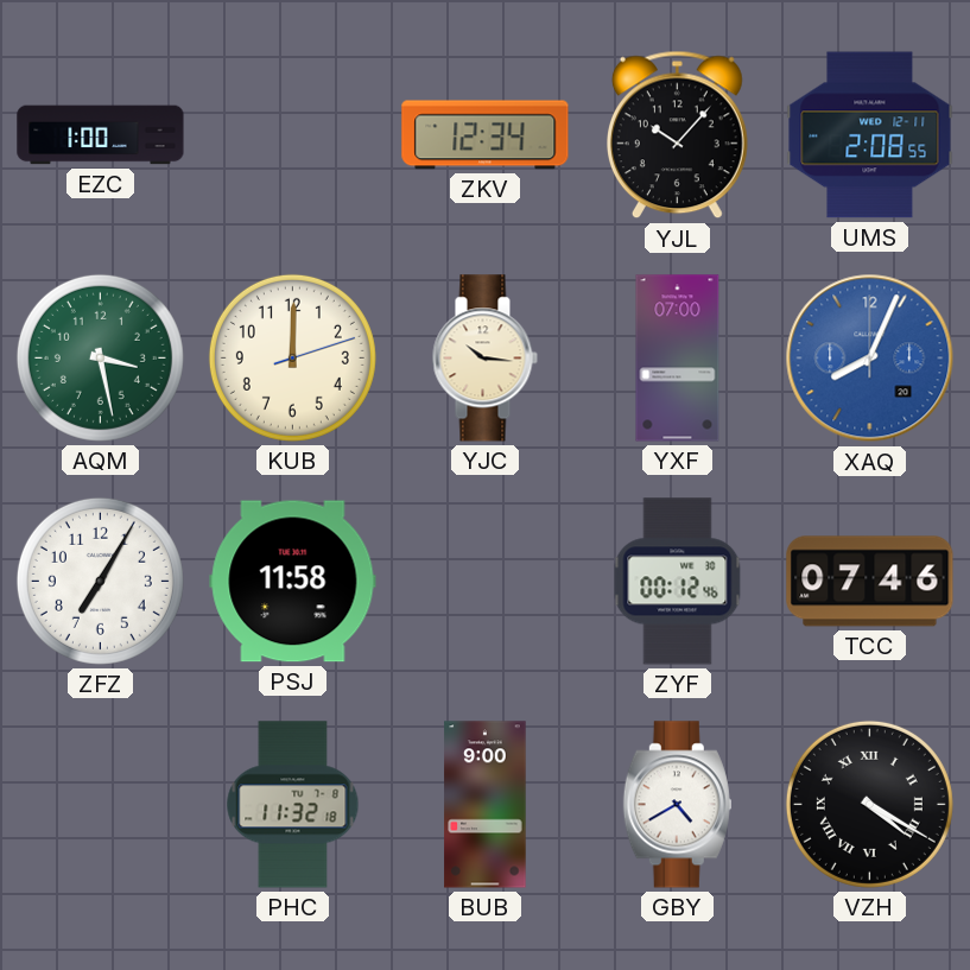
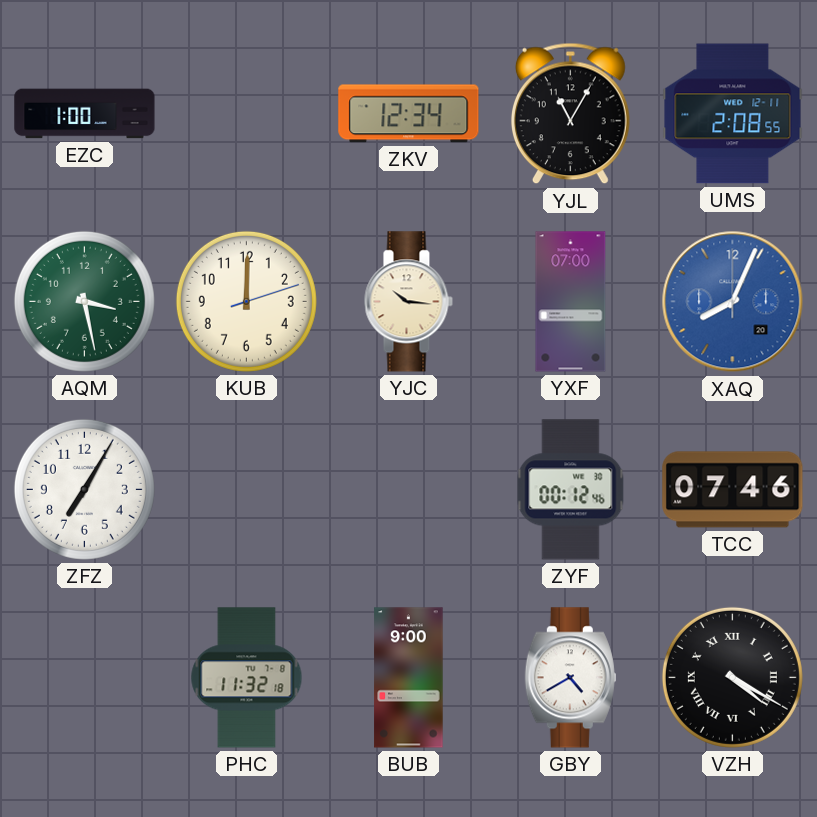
YJL: 10:07 -> 11:05 (570, 114)
PSJ: 11:58 -> none (293, 582)
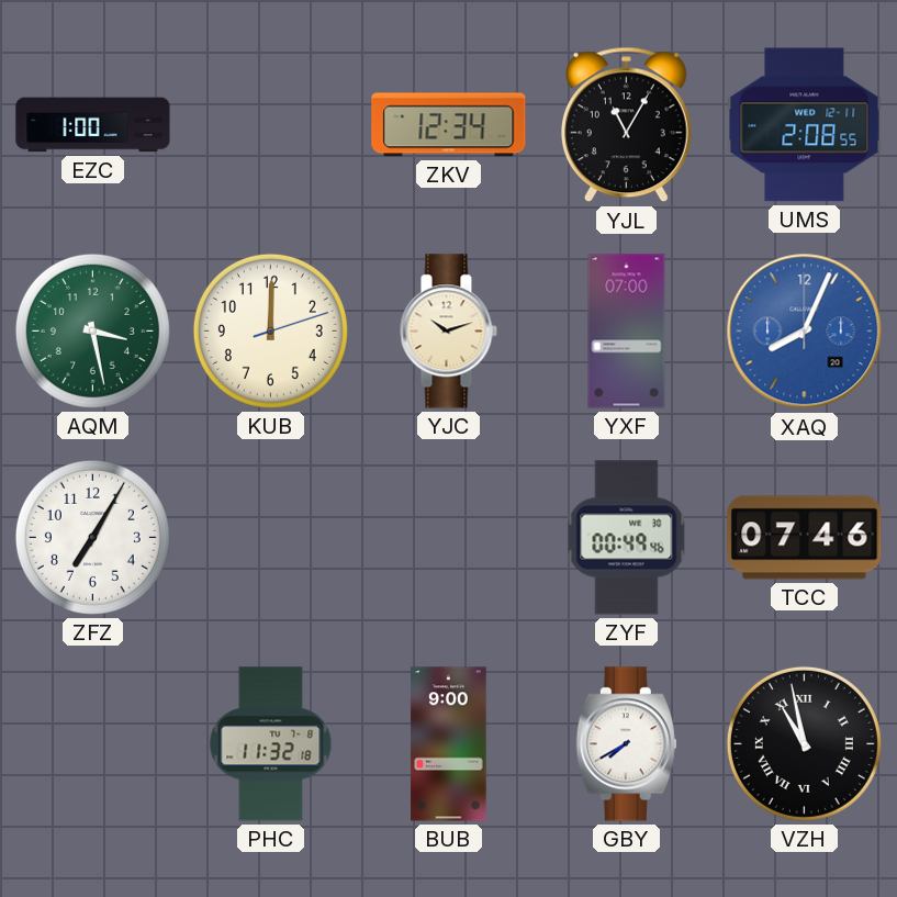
YJC: 10:16 -> 10:12 (448, 332)
ZYF: 00:12 -> 00:49 (627, 538)
GBY: 4:40 -> 7:40 (626, 744)
VZH: 4:20 -> 10:58 (804, 743)
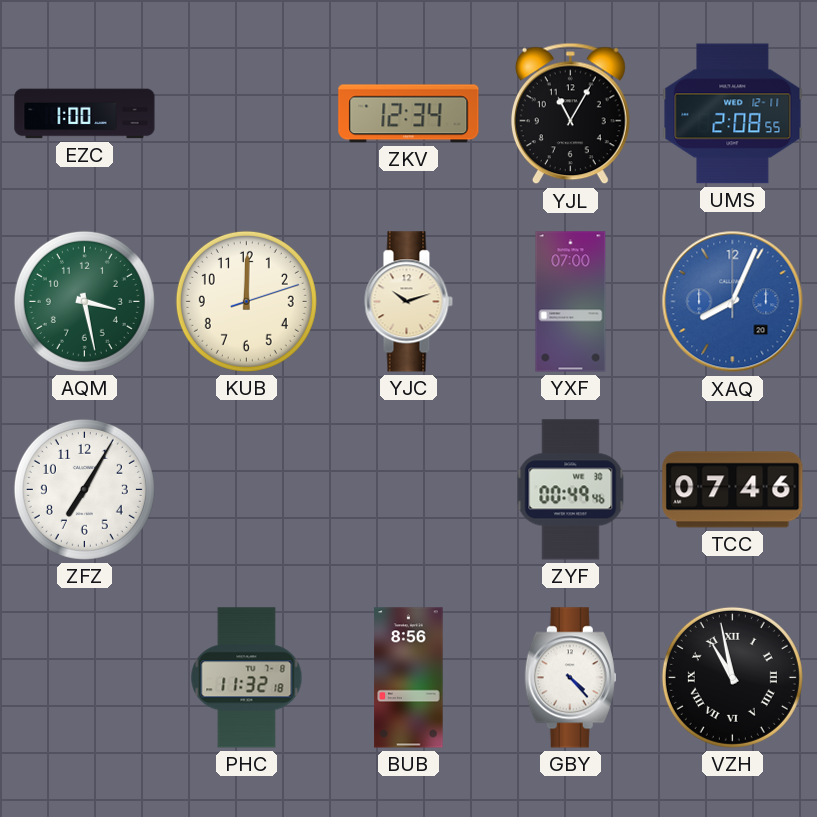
BUB: 9:00 -> 8:56 (409, 678)
GBY: 7:40 -> 4:23 (570, 678)
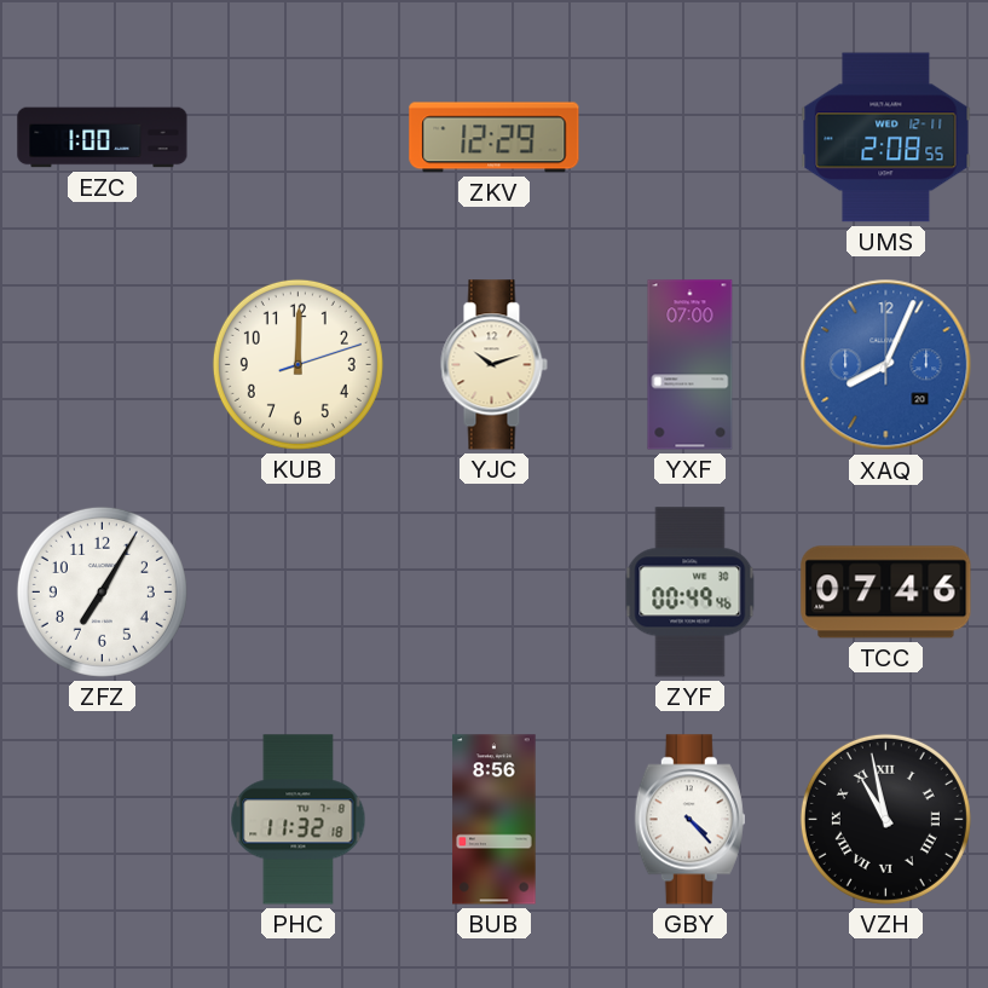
ZKV: 12:34 -> 12:29 (495, 138)
YJL: 11:05 -> none (570, 114)
AQM: 3:28 -> none (84, 301)
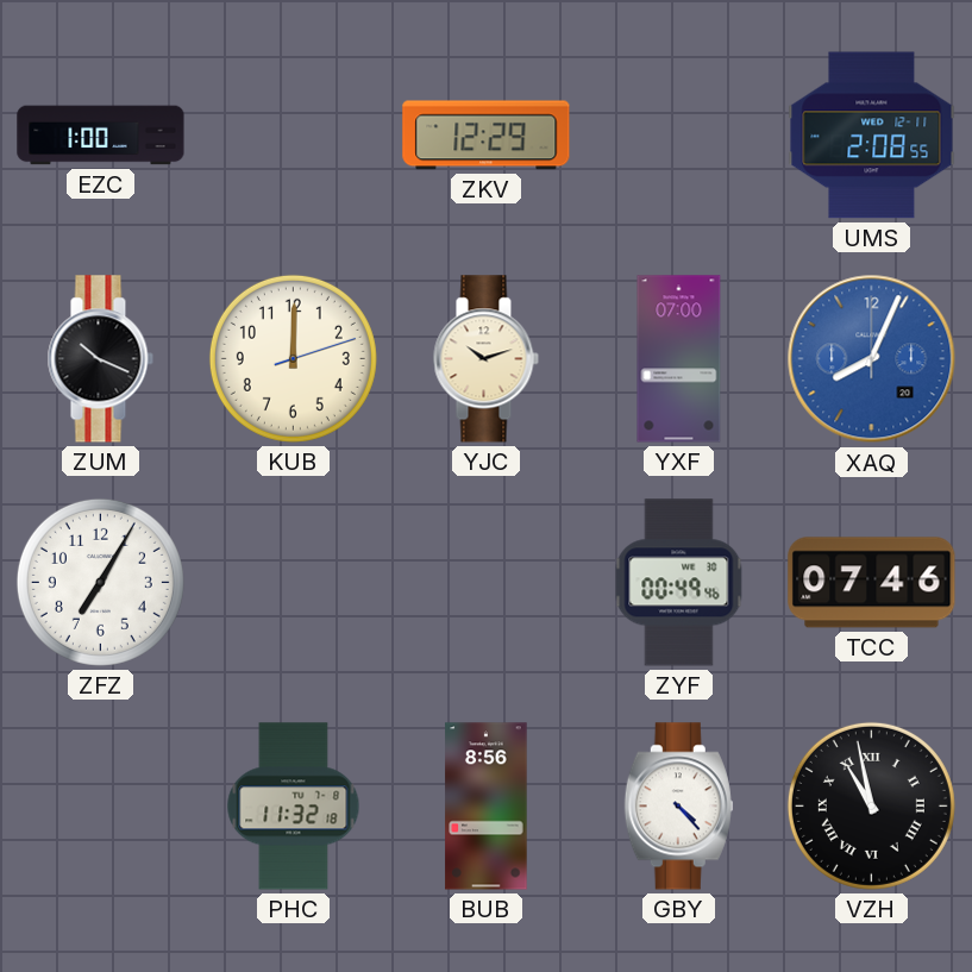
ZUM: none -> 10:19 (100, 359)
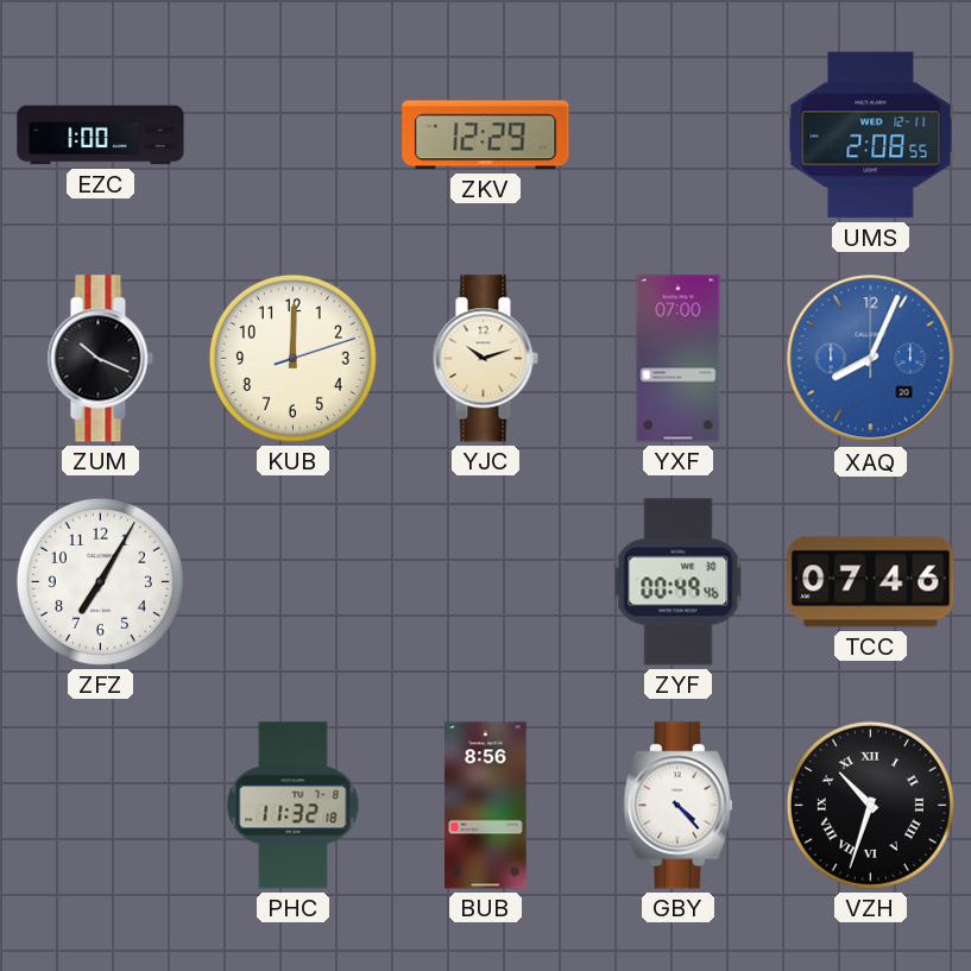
VZH: 10:58 -> 10:33 (870, 805)
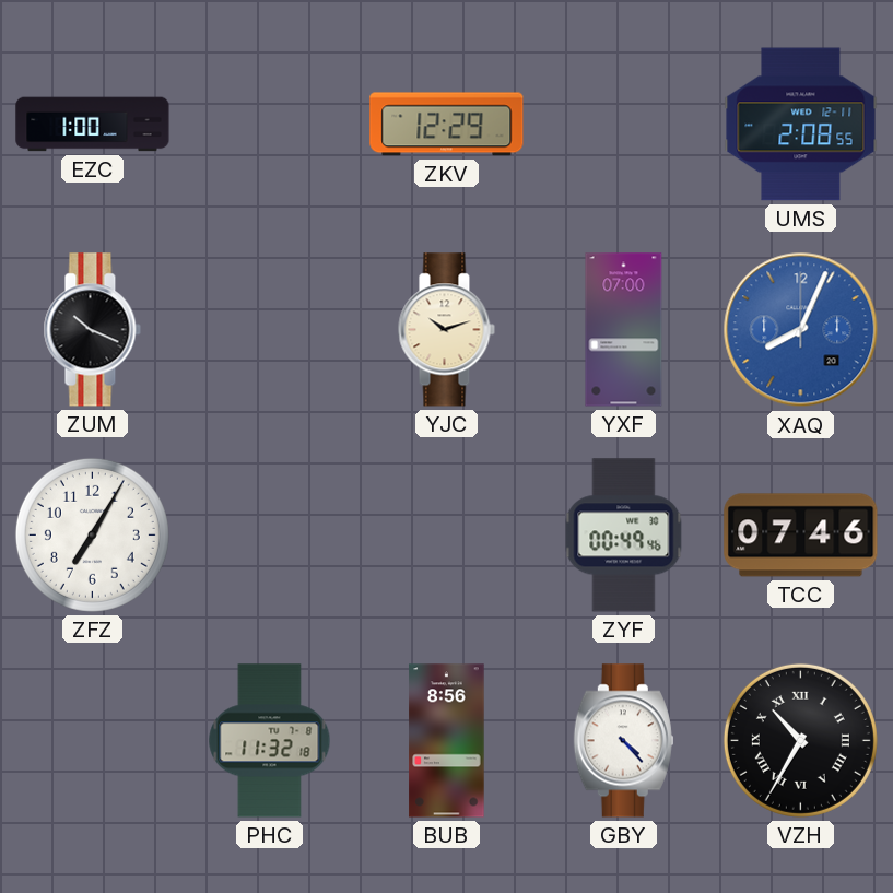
KUB: 12:00 -> none (292, 358)
VZH: 10:33 -> 10:35 (800, 740)
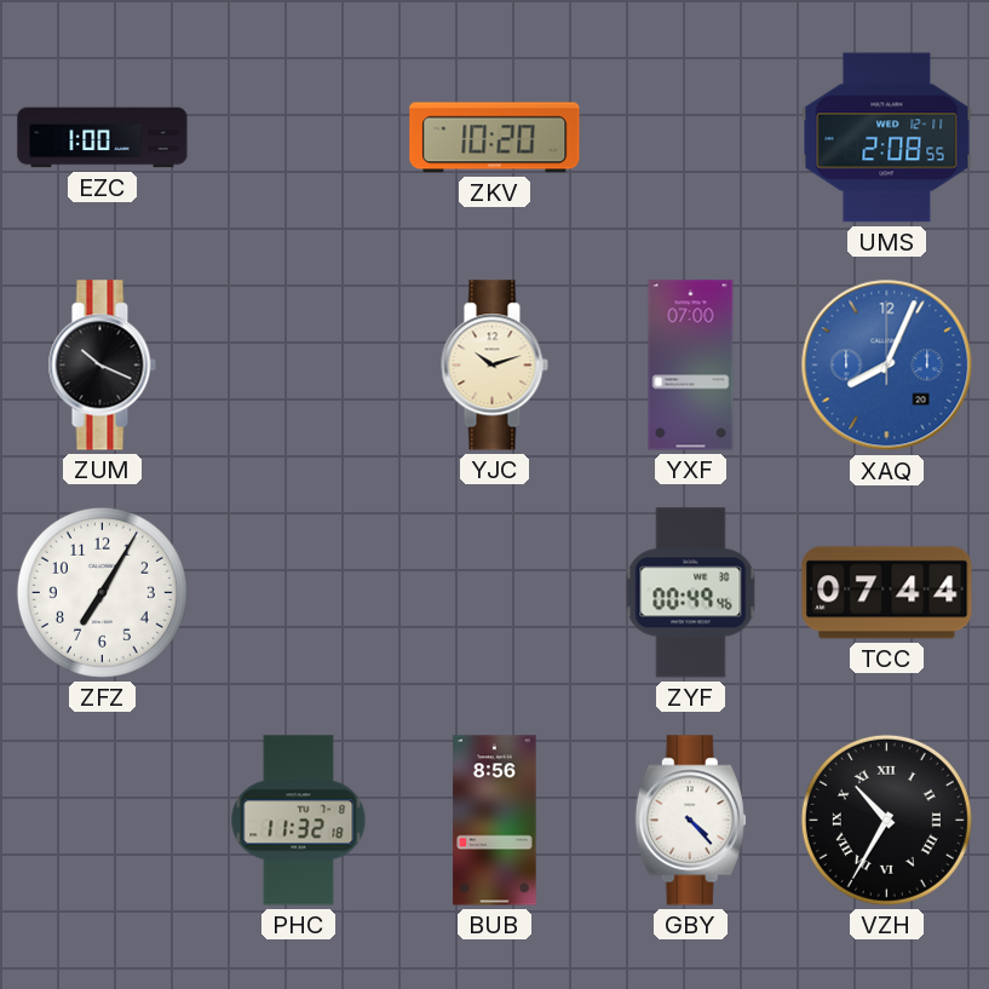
ZKV: 12:29 -> 10:20 (495, 138)
TCC: 07:46 -> 07:44 (887, 593)
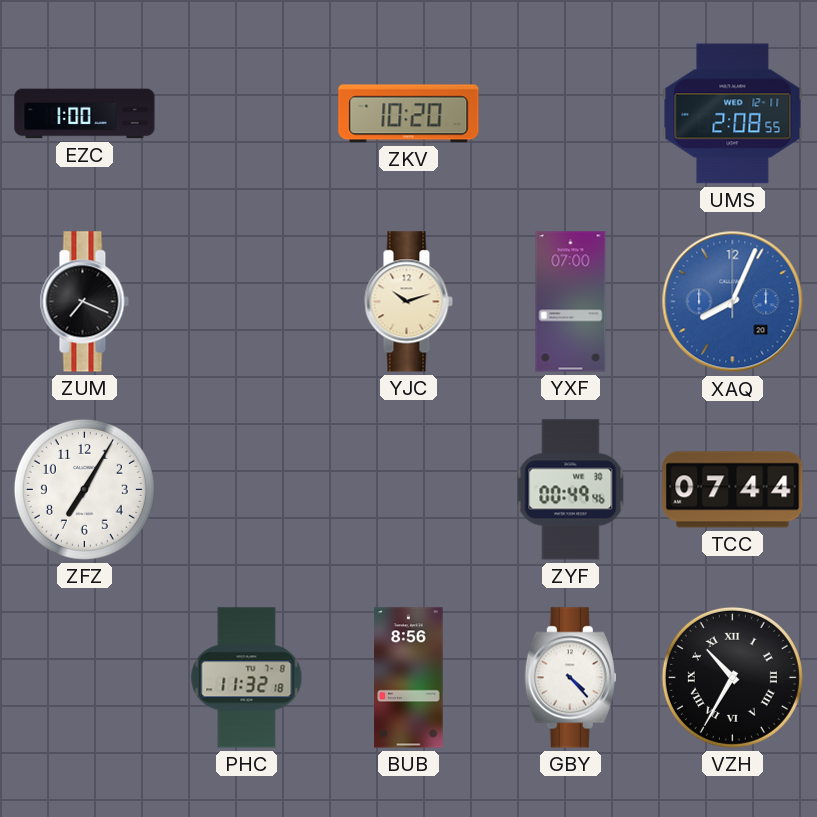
ZUM: 10:19 -> 7:19 (84, 302)
